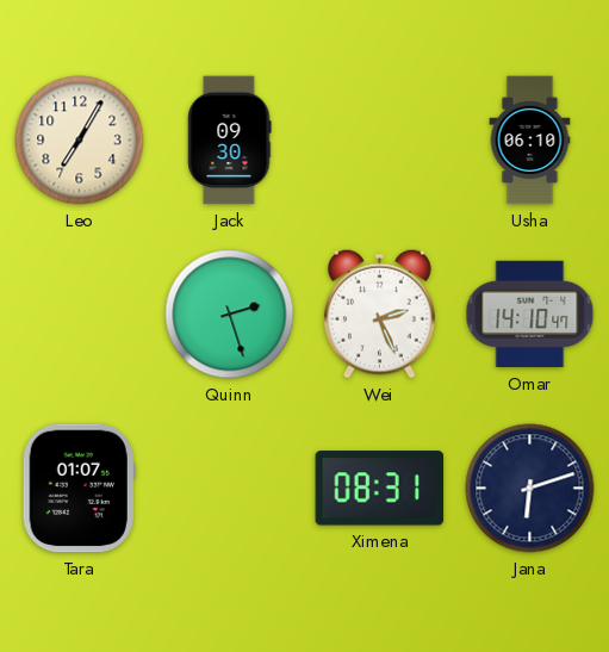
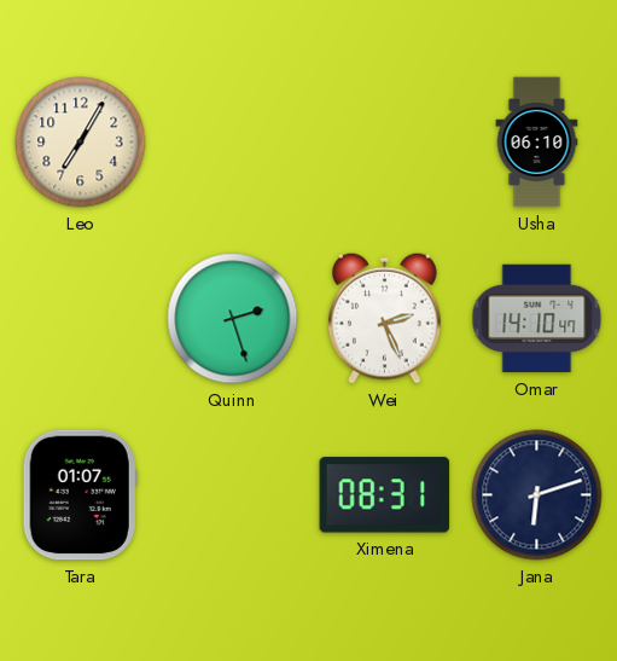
Jack: 09:30 -> none (230, 141)
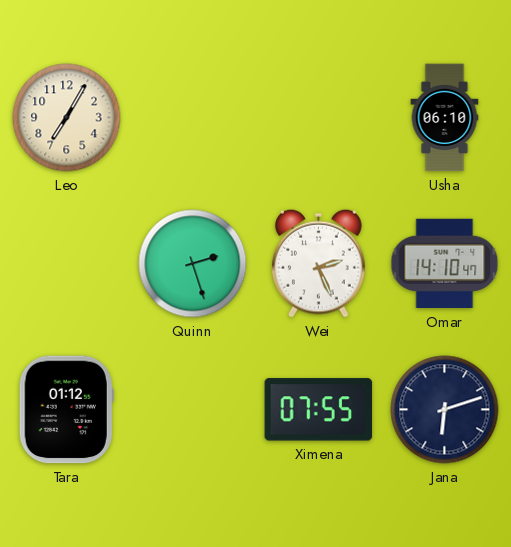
Tara: 01:07 -> 01:12 (66, 410)
Ximena: 08:31 -> 07:55 (319, 410)
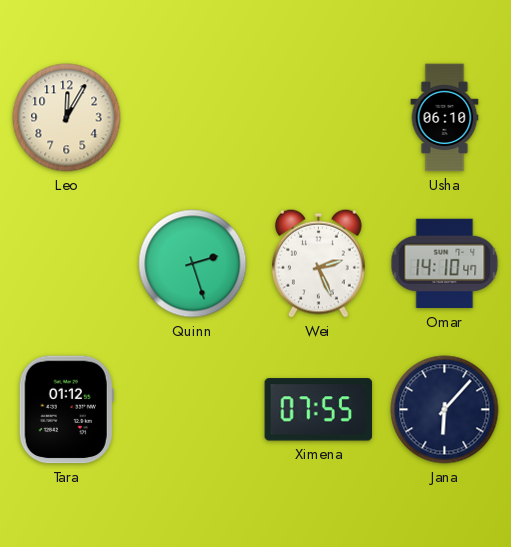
Leo: 7:05 -> 12:05 (67, 118)
Jana: 6:12 -> 6:07 (445, 410)
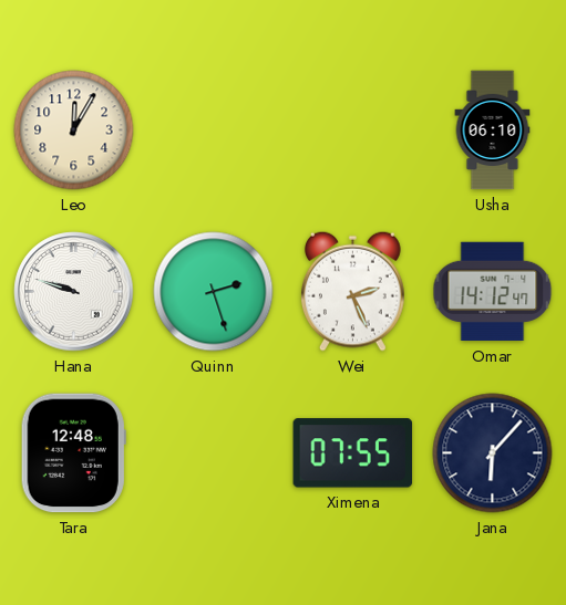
Hana: none -> 9:48 (74, 292)
Omar: 14:10 -> 14:12 (493, 292)
Tara: 01:12 -> 12:48 (73, 453)
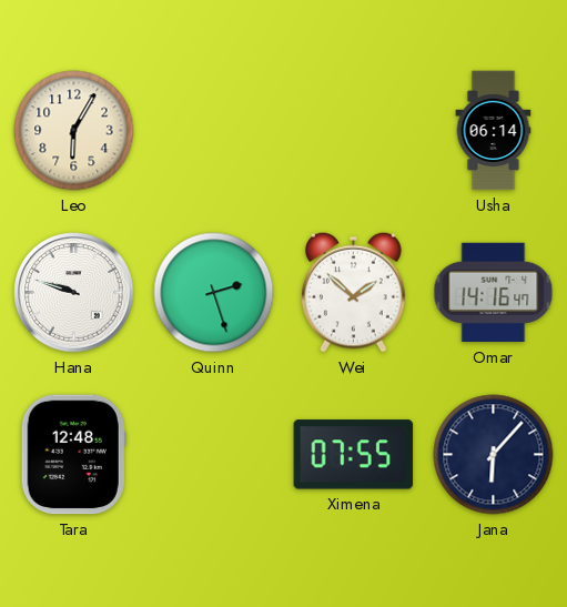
Leo: 12:05 -> 6:05 (74, 131)
Usha: 06:10 -> 06:14 (494, 131)
Wei: 2:26 -> 1:52 (353, 292)
Omar: 14:12 -> 14:16 (494, 293)
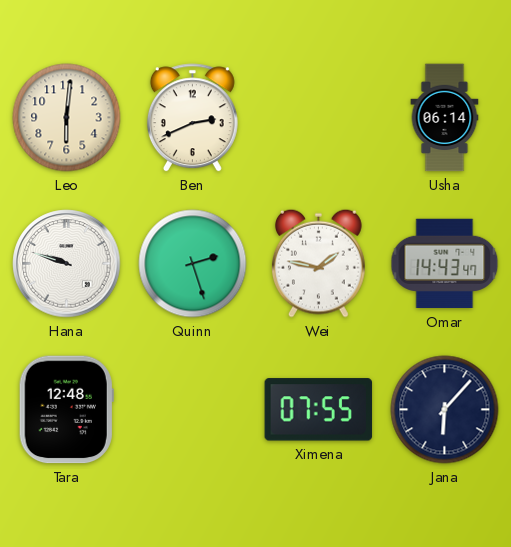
Leo: 6:05 -> 6:01 (67, 118)
Ben: none -> 2:41 (192, 118)
Wei: 1:52 -> 1:47 (318, 263)
Omar: 14:16 -> 14:43 (445, 264)
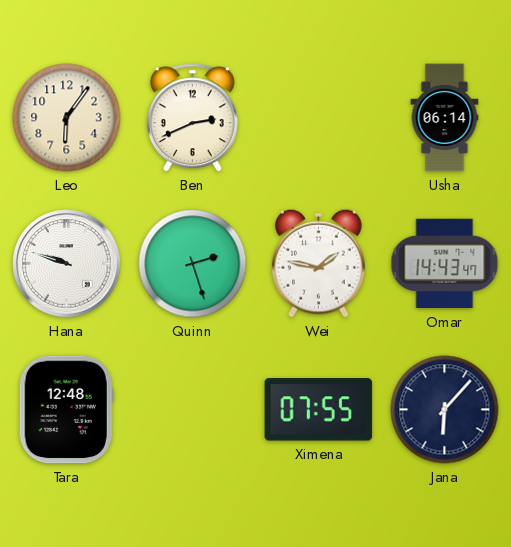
Leo: 6:01 -> 6:06 (67, 118)
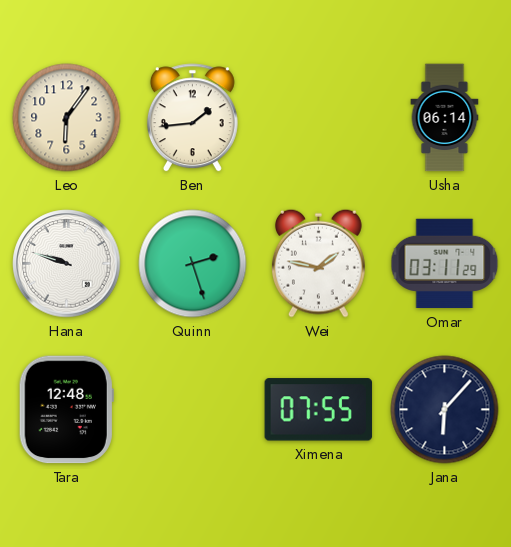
Ben: 2:41 -> 1:44 (192, 118)
Omar: 14:43 -> 03:11 (445, 264)
